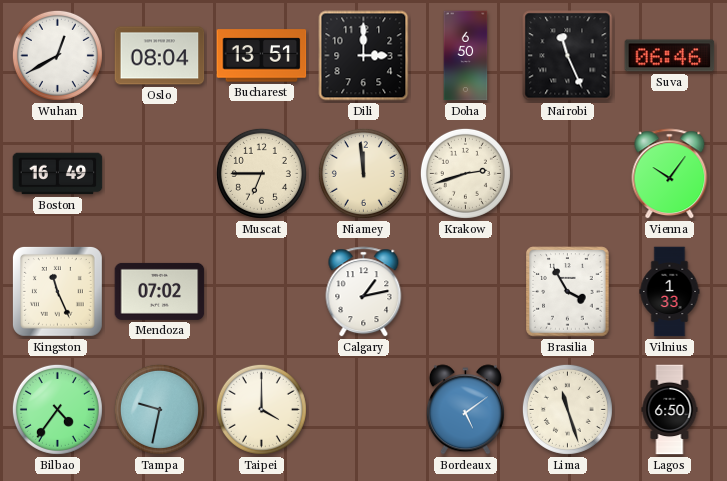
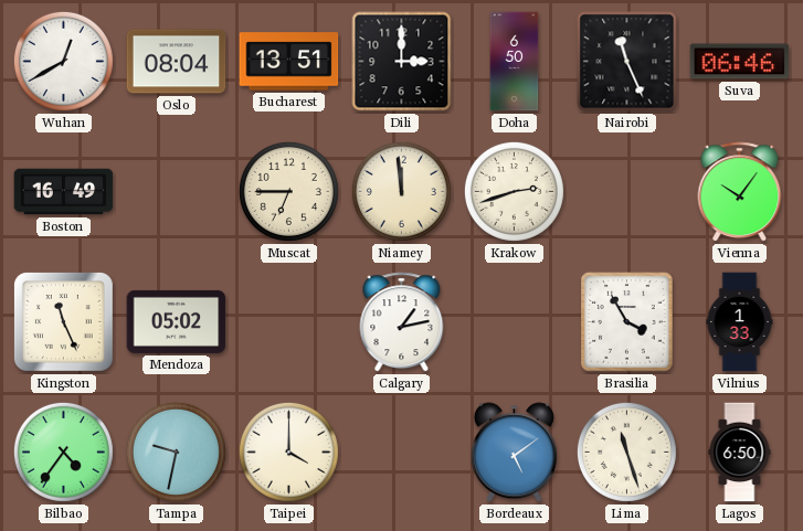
Mendoza: 07:02 -> 05:02 (177, 321)
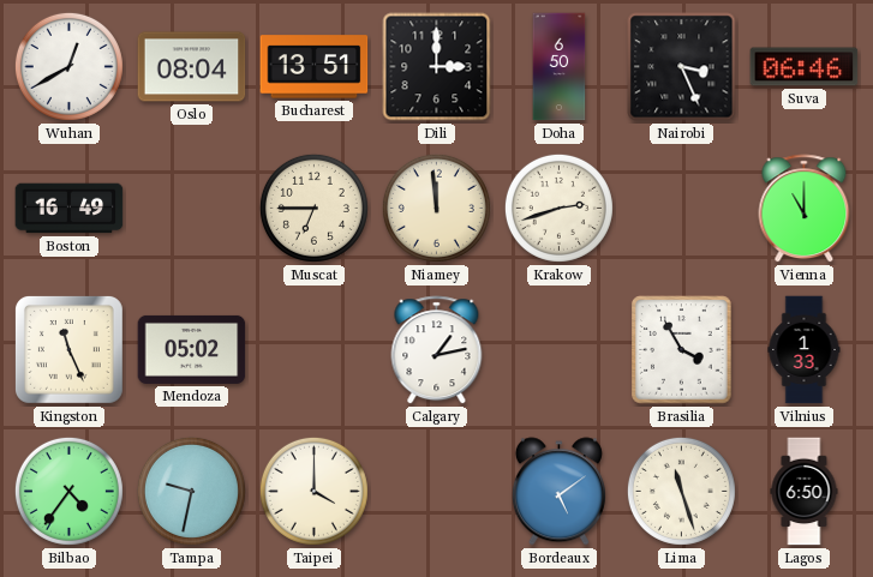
Nairobi: 11:26 -> 3:26 (682, 67)
Vienna: 10:06 -> 11:00 (805, 209)
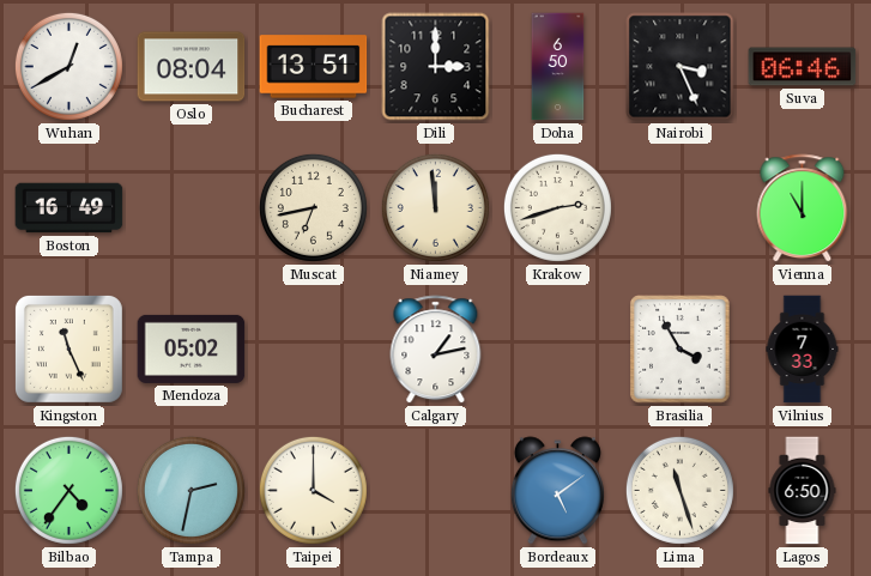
Muscat: 6:45 -> 6:43 (313, 207)
Vilnius: 1:33 -> 7:33 (803, 350)
Tampa: 9:32 -> 2:32 (190, 490)
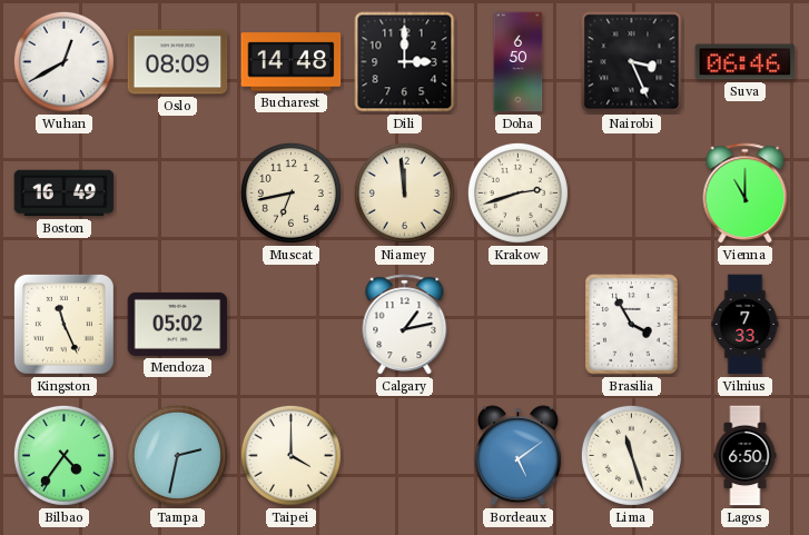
Oslo: 08:04 -> 08:09 (178, 62)
Bucharest: 13:51 -> 14:48 (292, 62)
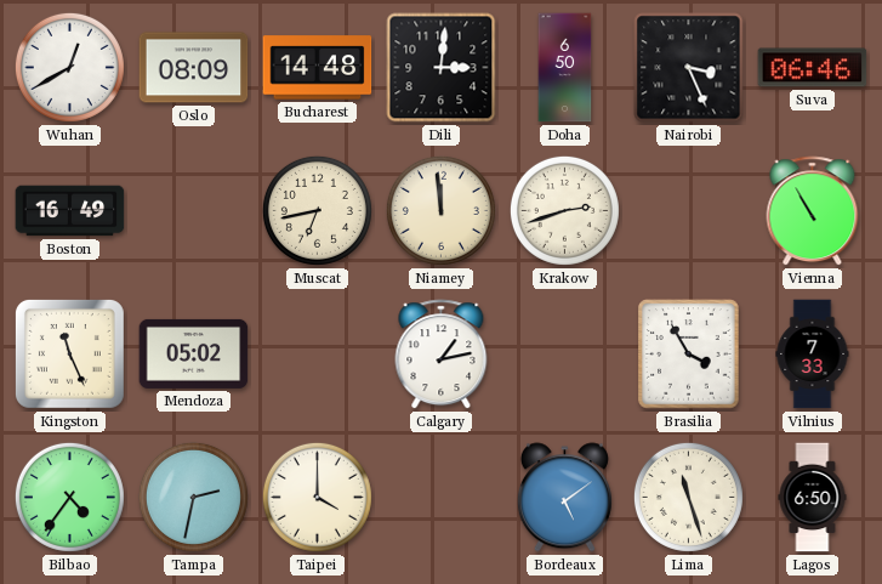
Dili: 3:00 -> 3:01 (442, 68)
Vienna: 11:00 -> 10:55 (813, 211)
